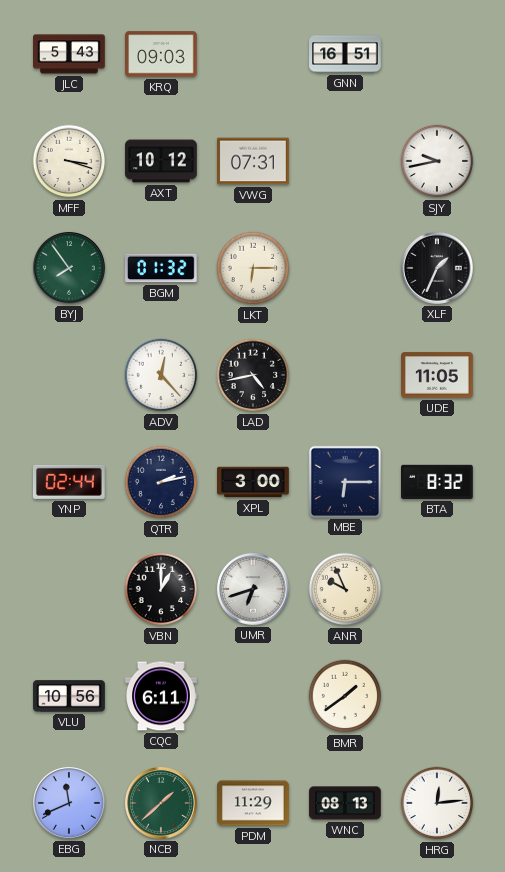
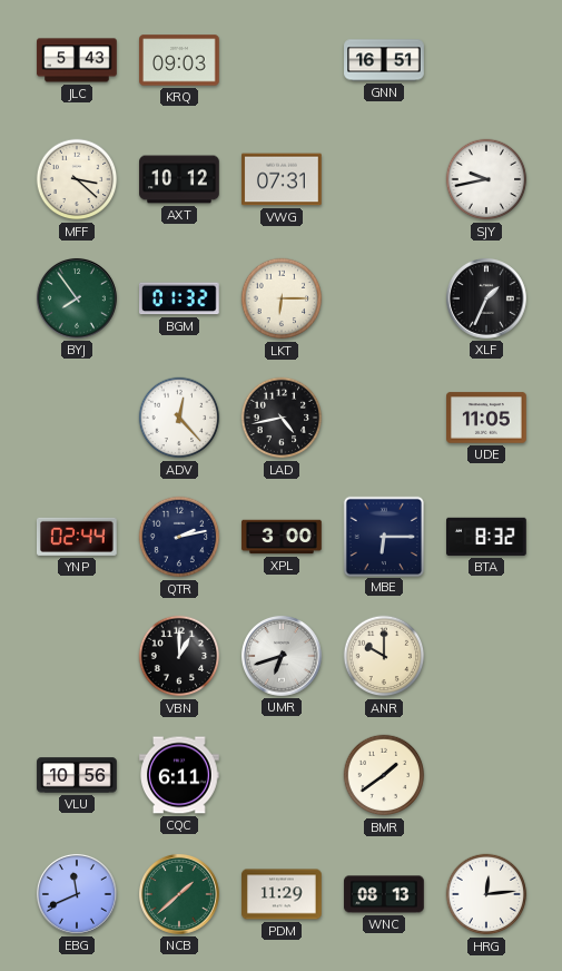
MFF: 3:18 -> 3:22 (77, 179)
ANR: 9:56 -> 10:00 (384, 656)
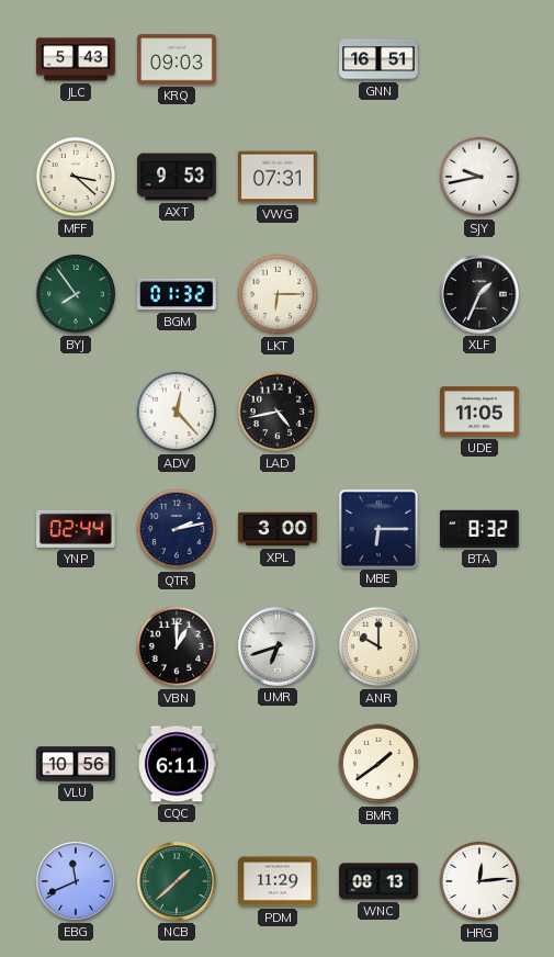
AXT: 10:12 -> 9:53 (177, 177)
